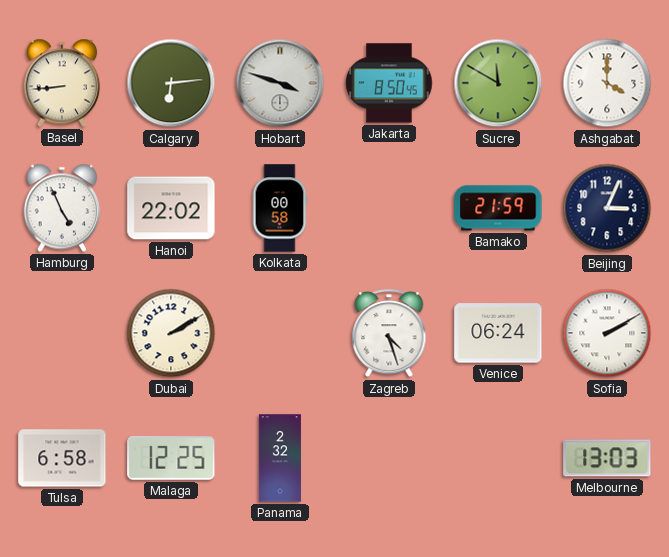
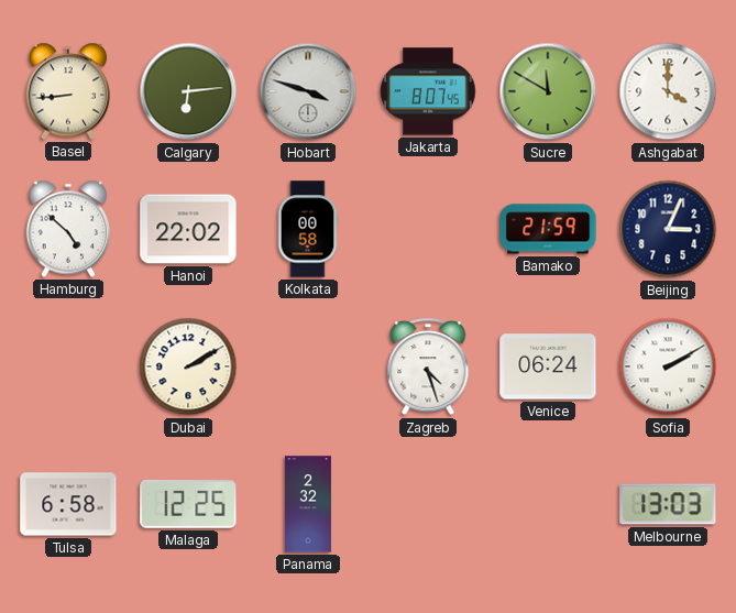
Jakarta: 8:50 -> 8:07 (428, 91)
Hamburg: 4:56 -> 4:52 (68, 229)
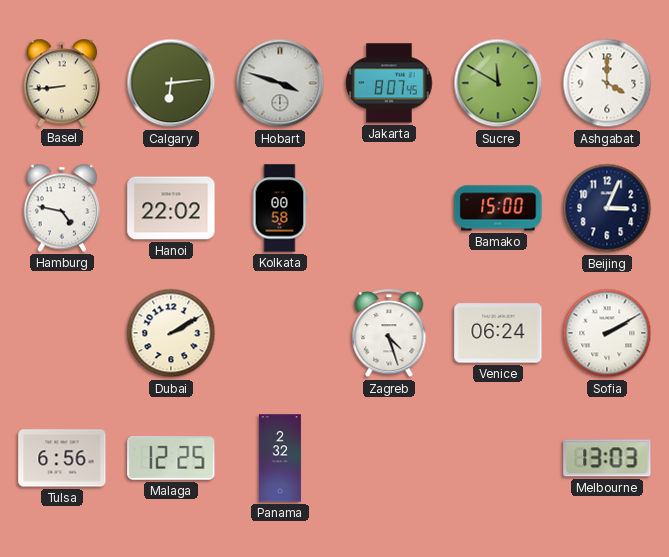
Hamburg: 4:52 -> 4:47 (62, 208)
Bamako: 21:59 -> 15:00 (498, 208)
Tulsa: 6:58 -> 6:56 (62, 458)
